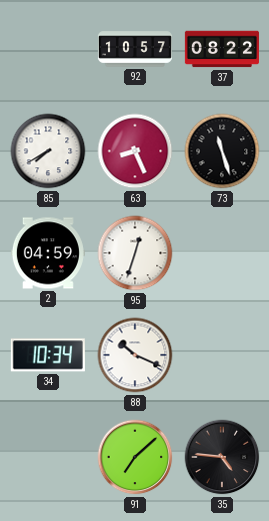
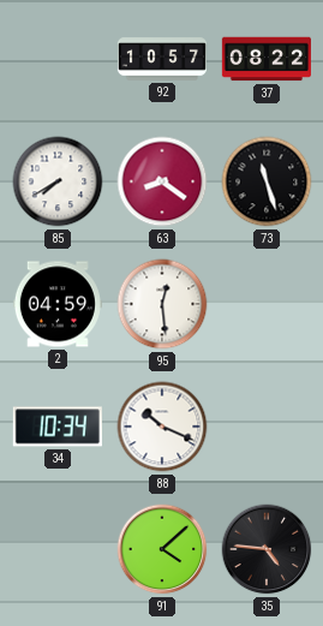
63: 8:26 -> 8:21 (162, 181)
95: 12:33 -> 12:29 (162, 304)
91: 7:08 -> 4:08 (162, 549)
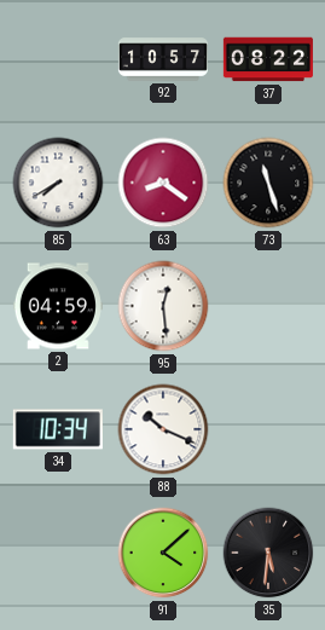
35: 4:46 -> 5:31 (268, 553)
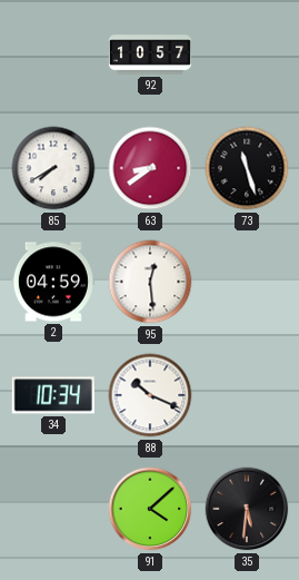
37: 08:22 -> none (268, 59)
63: 8:21 -> 8:39 (150, 168)
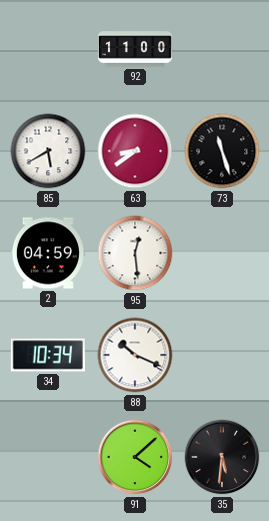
92: 10:57 -> 11:00 (135, 49)
85: 7:40 -> 5:40 (48, 151)
